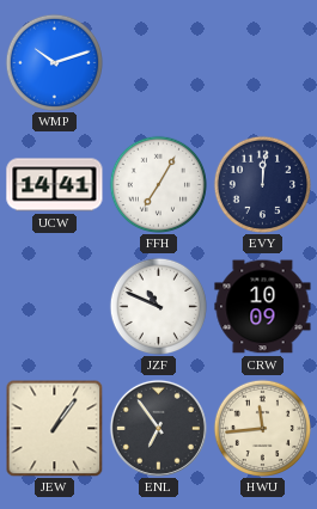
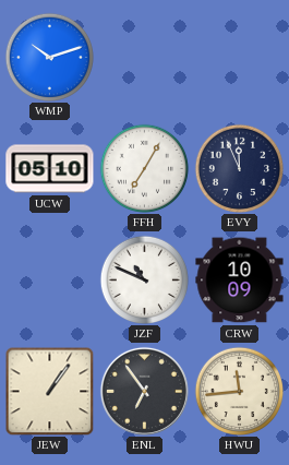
UCW: 14:41 -> 05:10 (50, 169)
EVY: 12:01 -> 11:56 (239, 168)
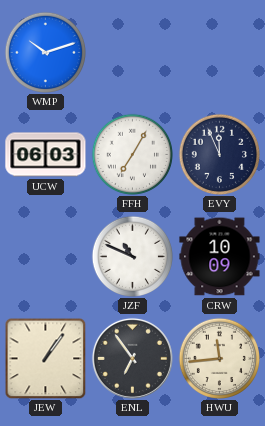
UCW: 05:10 -> 06:03 (46, 155)
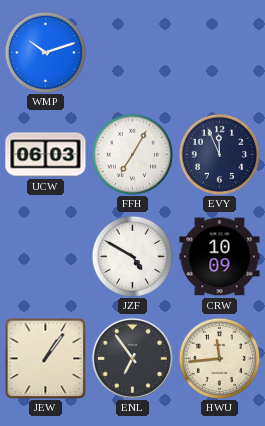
JZF: 10:49 -> 4:50 (132, 256)
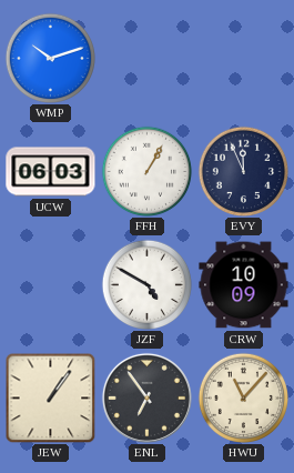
FFH: 7:05 -> 1:05 (146, 171)
HWU: 11:44 -> 11:07 (243, 397)
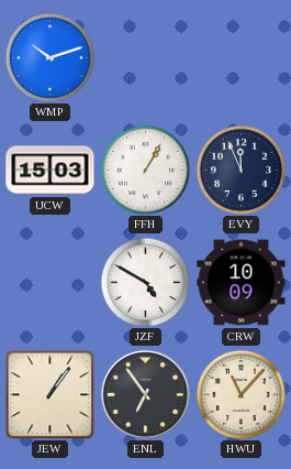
UCW: 06:03 -> 15:03 (51, 171)
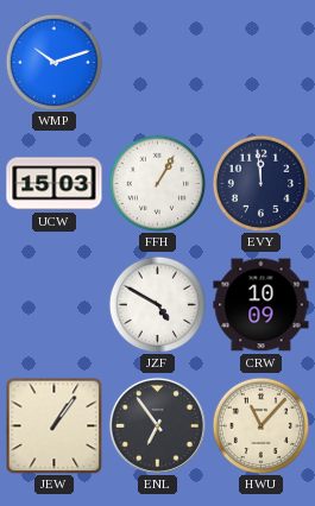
EVY: 11:56 -> 11:59 (260, 183)
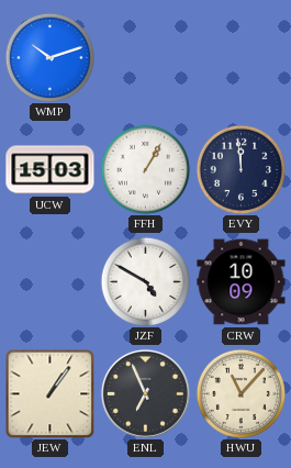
ENL: 6:54 -> 6:56 (145, 393)
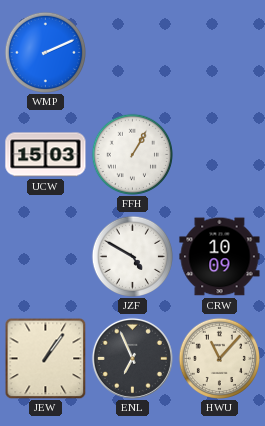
WMP: 10:12 -> 2:11 (45, 52)
EVY: 11:59 -> none (240, 169)
